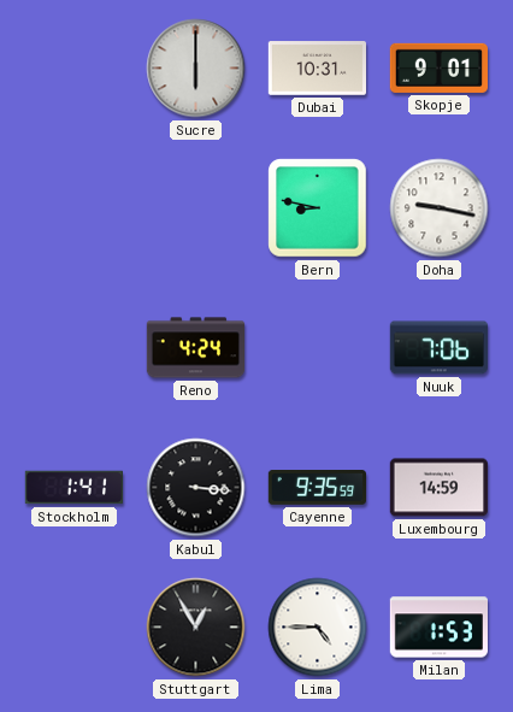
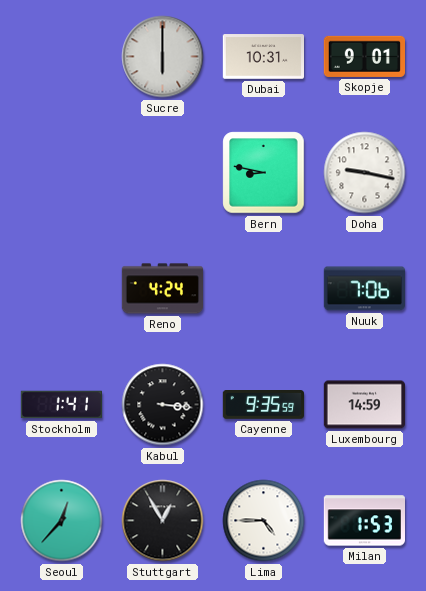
Seoul: none -> 12:37 (62, 521)
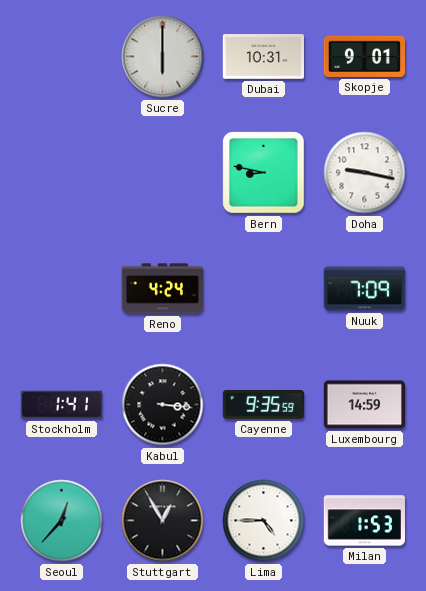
Nuuk: 7:06 -> 7:09 (364, 289)
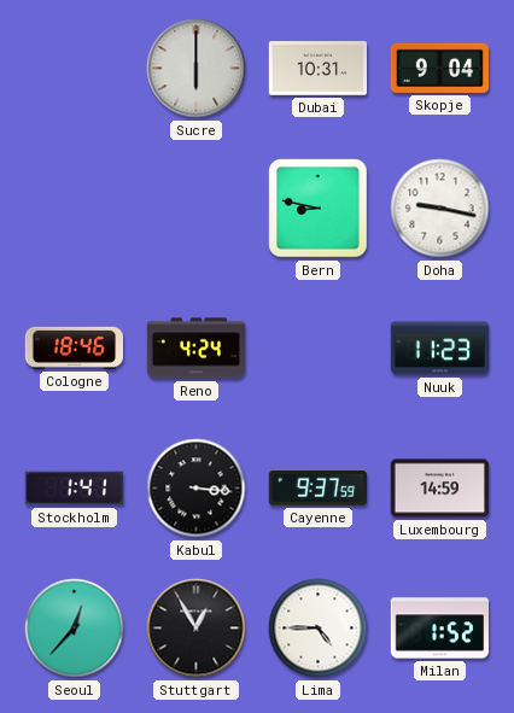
Skopje: 9:01 -> 9:04 (439, 68)
Cologne: none -> 18:46 (74, 347)
Nuuk: 7:09 -> 11:23 (439, 349)
Cayenne: 9:35 -> 9:37 (317, 489)
Milan: 1:53 -> 1:52 (439, 629)
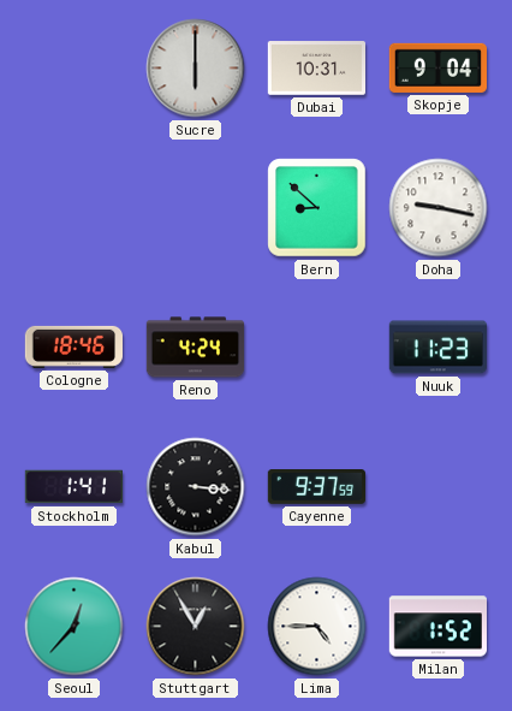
Bern: 8:47 -> 8:52 (317, 208)
Luxembourg: 14:59 -> none (439, 489)
